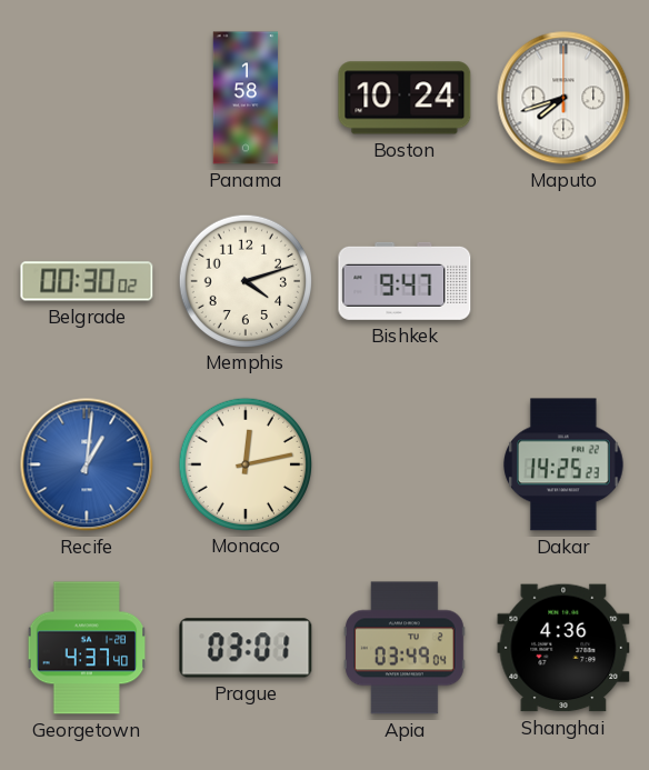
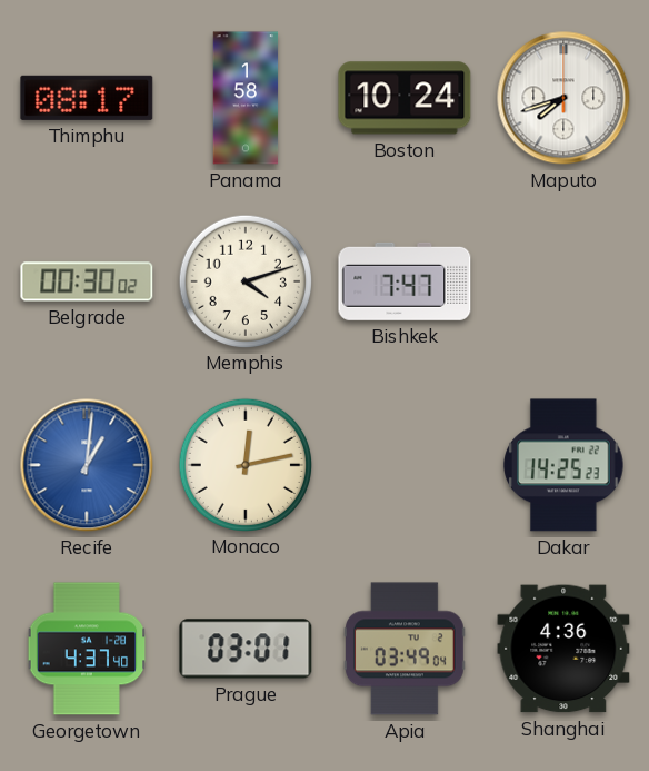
Thimphu: none -> 08:17 (87, 98)
Bishkek: 9:47 -> 7:47 (405, 281)
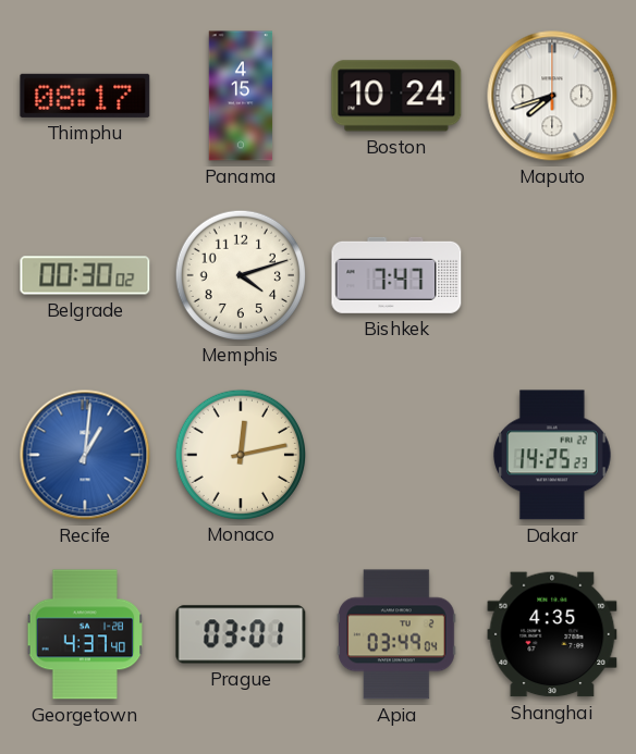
Panama: 1:58 -> 4:15 (241, 96)
Shanghai: 4:36 -> 4:35 (552, 634)
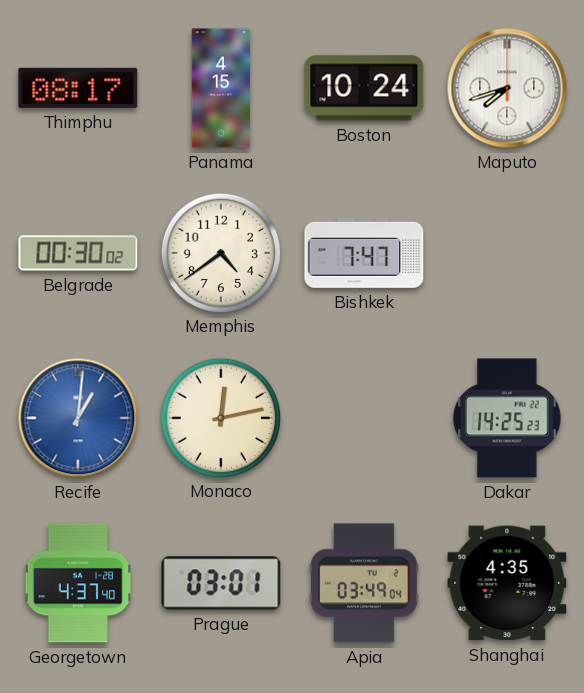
Memphis: 4:12 -> 4:39 (220, 252)
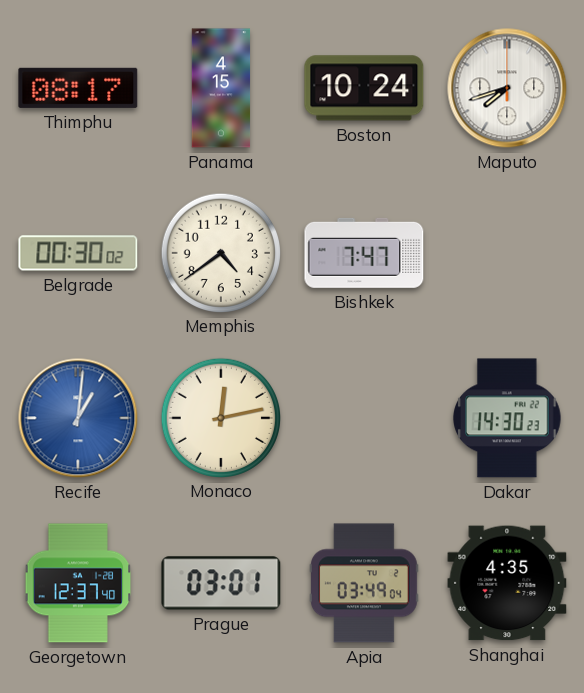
Dakar: 14:25 -> 14:30 (507, 418)
Georgetown: 4:37 -> 12:37 (78, 583)
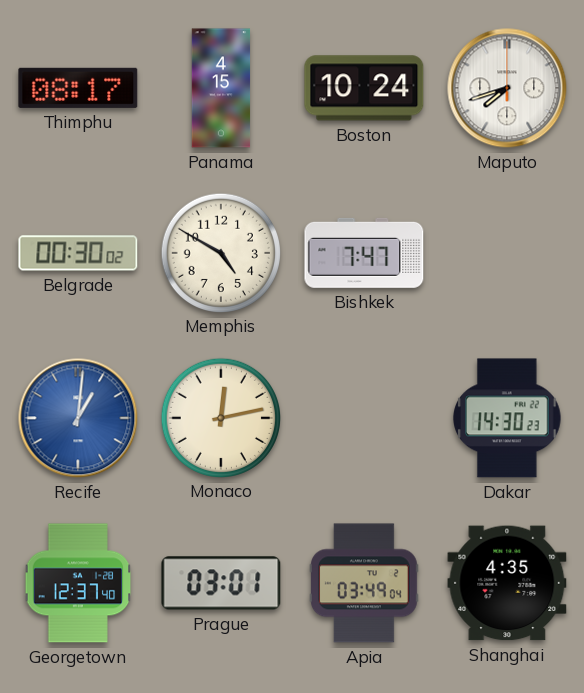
Memphis: 4:39 -> 4:50 (220, 252)
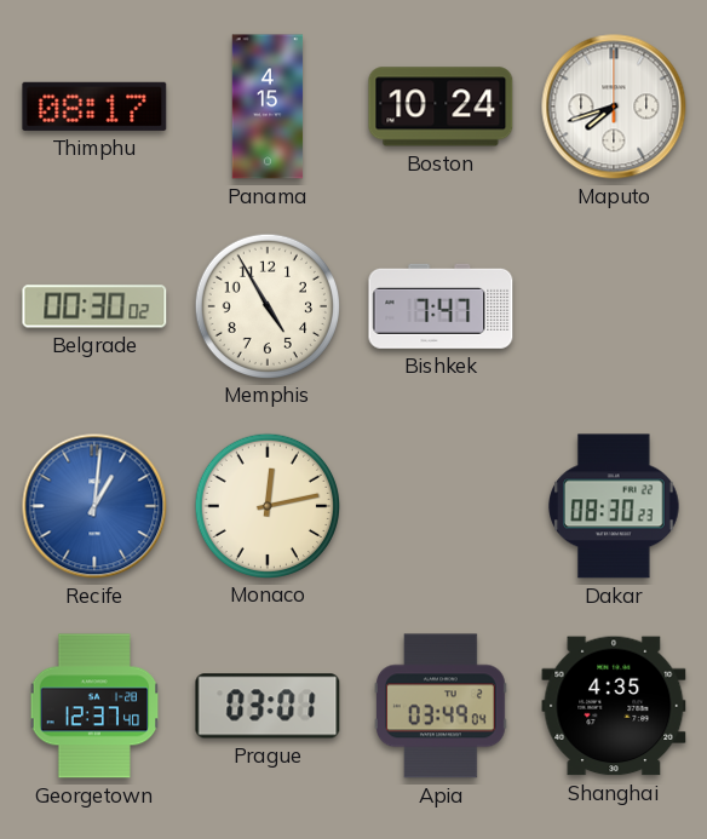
Memphis: 4:50 -> 4:55 (266, 305)
Dakar: 14:30 -> 08:30 (614, 506)
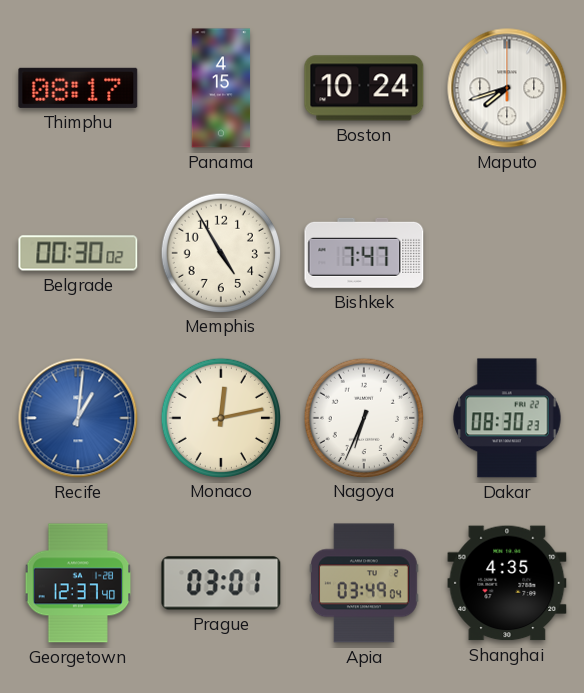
Nagoya: none -> 6:34 (363, 417)
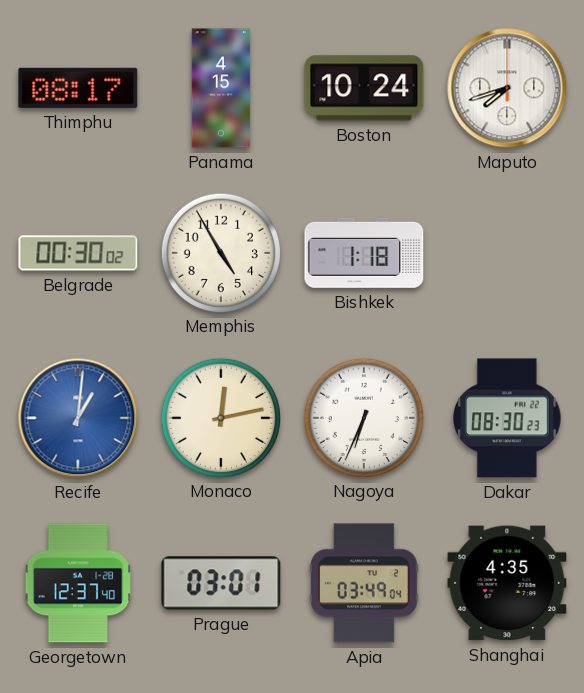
Bishkek: 7:47 -> 1:18 (364, 253)
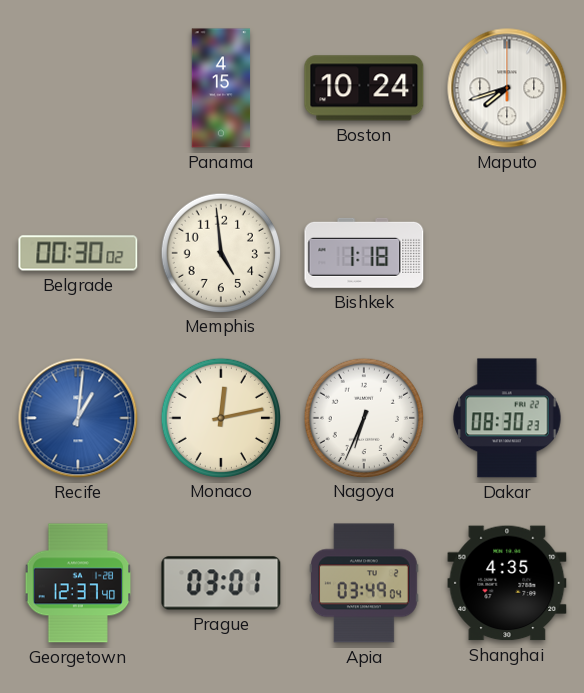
Thimphu: 08:17 -> none (78, 88)
Memphis: 4:55 -> 4:59 (220, 252)
